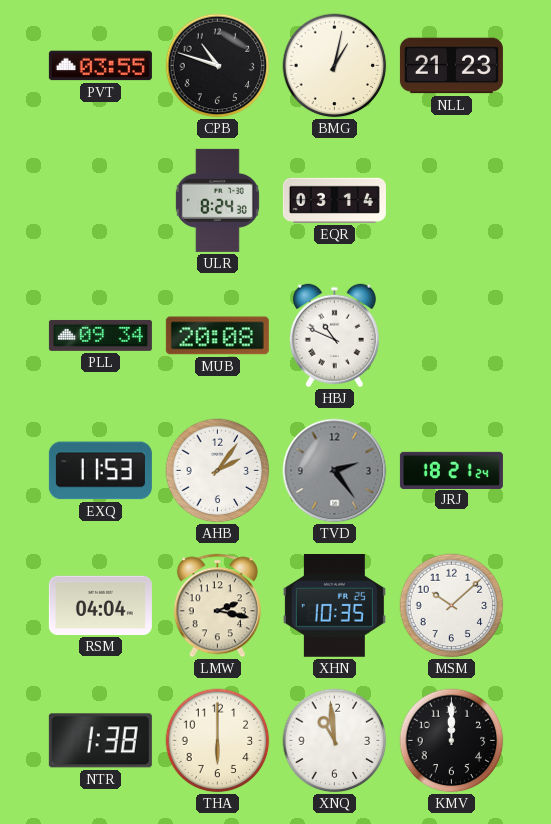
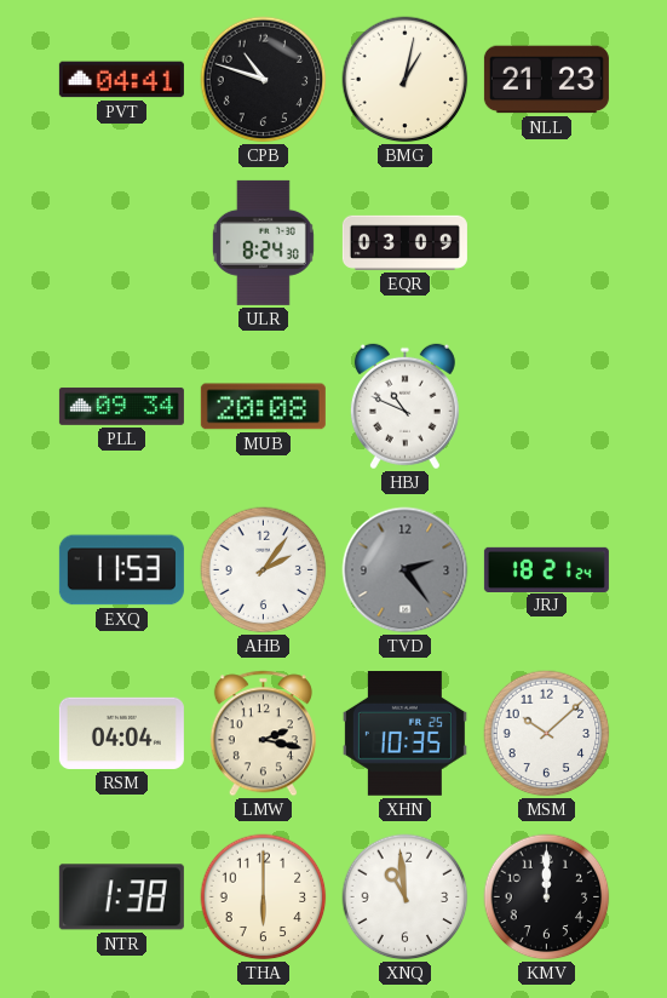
PVT: 03:55 -> 04:41 (121, 80)
EQR: 03:14 -> 03:09 (404, 242)
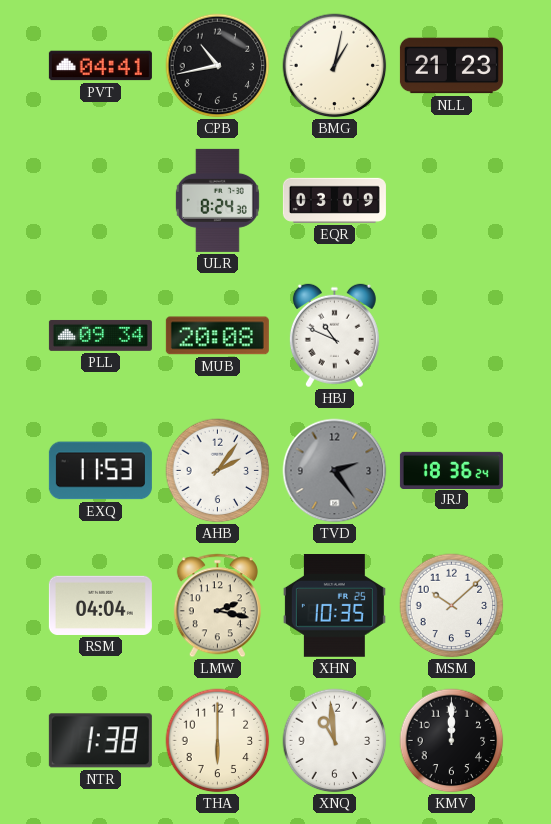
CPB: 10:48 -> 10:43 (218, 66)
JRJ: 18:21 -> 18:36 (451, 470)
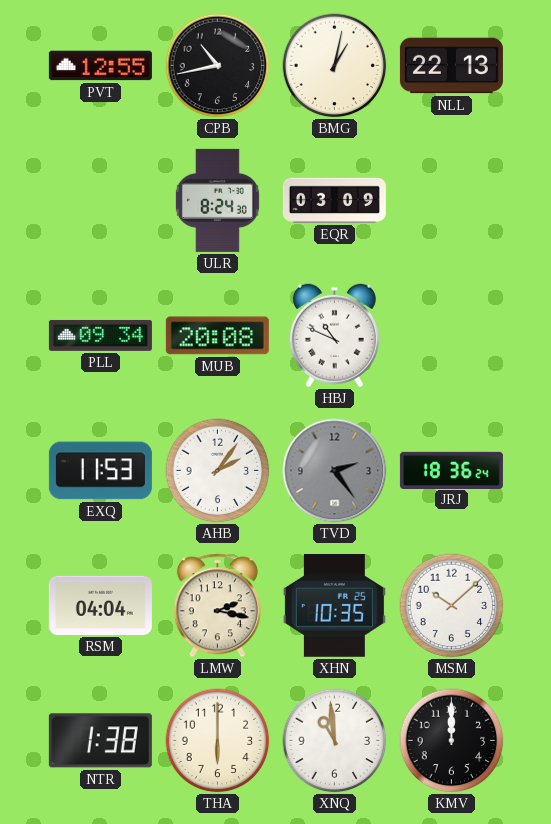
PVT: 04:41 -> 12:55 (100, 66)
NLL: 21:23 -> 22:13 (451, 66)
